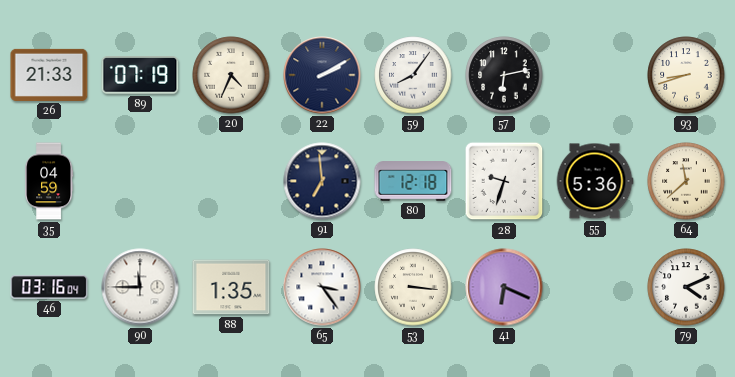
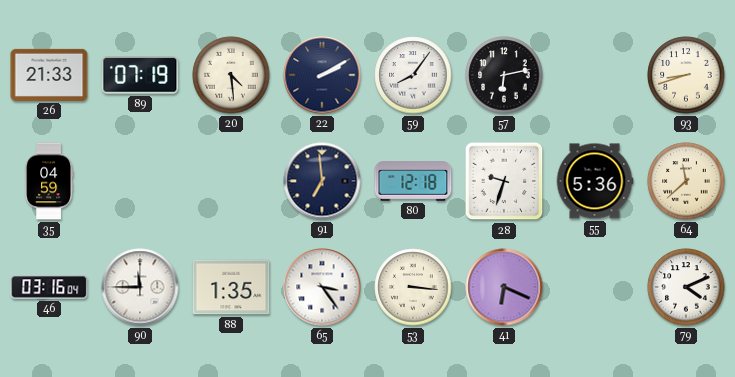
20: 4:34 -> 4:29 (231, 75)
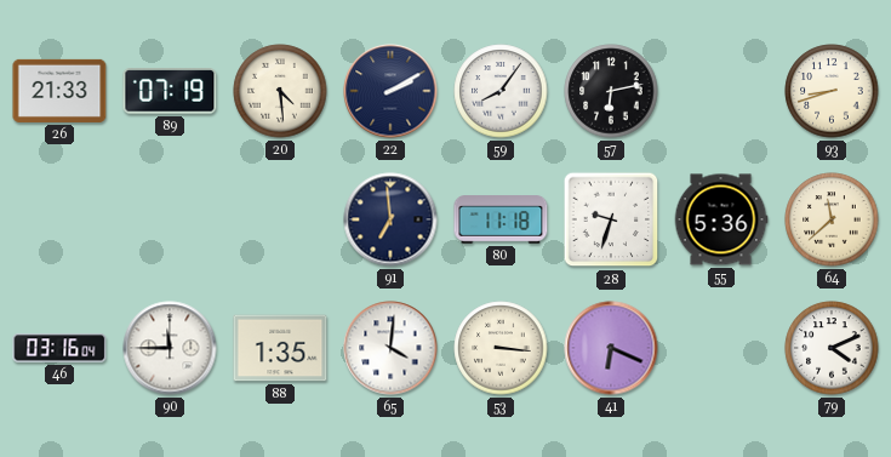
35: 04:59 -> none (49, 181)
80: 12:18 -> 11:18 (501, 219)
65: 3:24 -> 4:01 (390, 348)
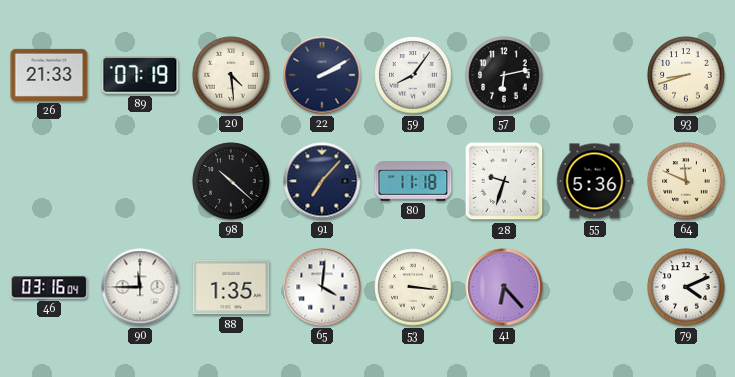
98: none -> 10:22 (231, 181)
91: 6:59 -> 7:07 (322, 181)
64: 11:38 -> 11:49 (686, 181)
41: 6:19 -> 6:23 (504, 287)
